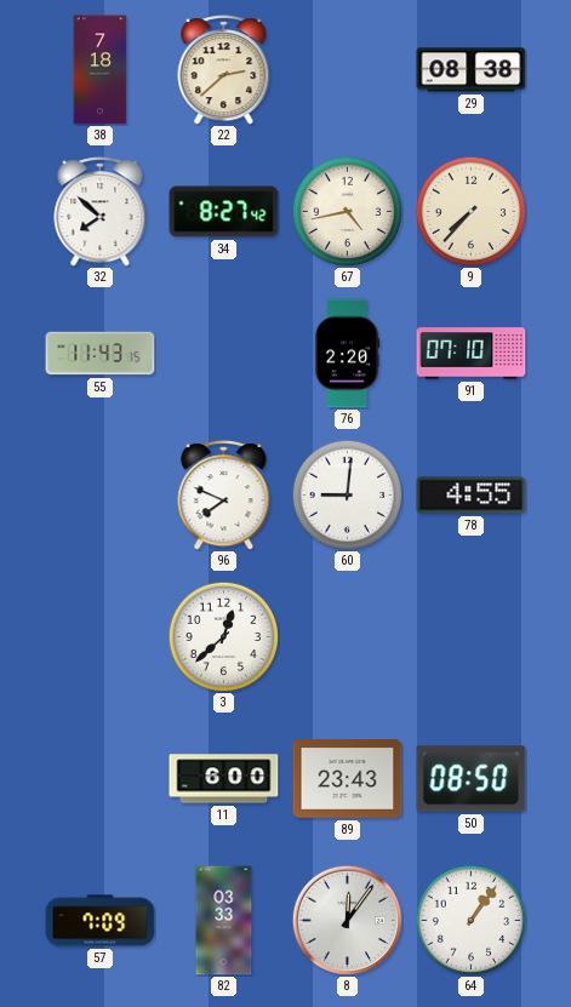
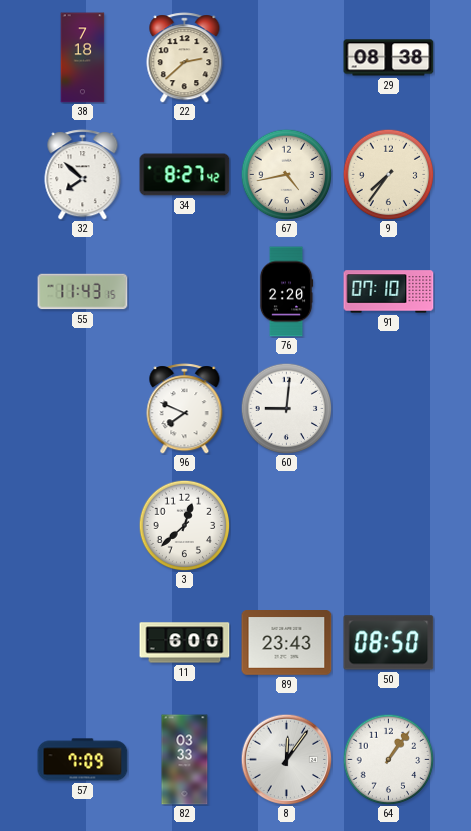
9: 7:37 -> 7:36 (388, 174)
78: 4:55 -> none (472, 496)
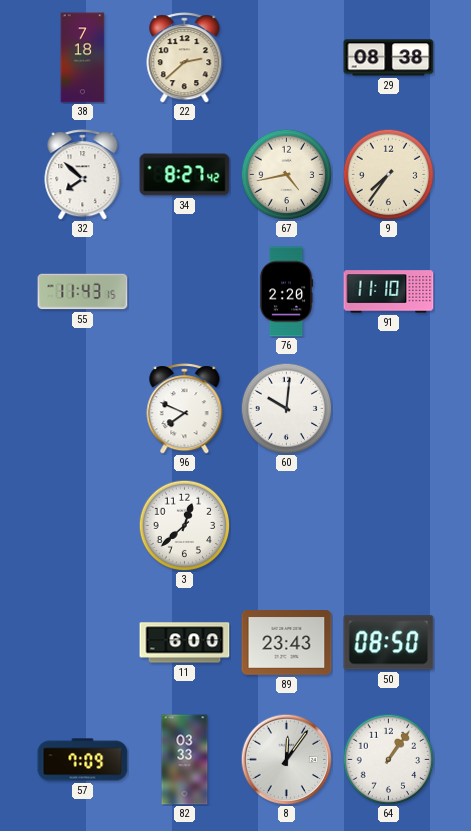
91: 07:10 -> 11:10 (389, 292)
60: 9:01 -> 10:01 (286, 408)
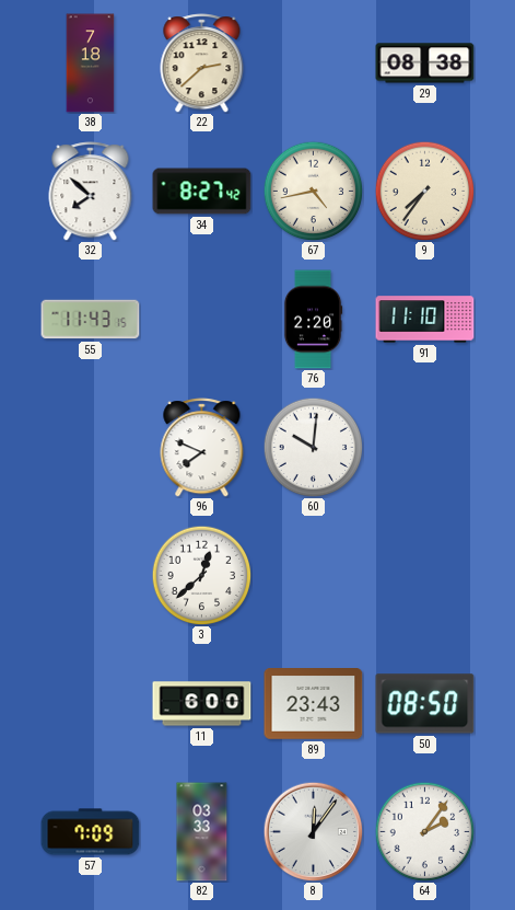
64: 1:06 -> 2:06 (424, 831)
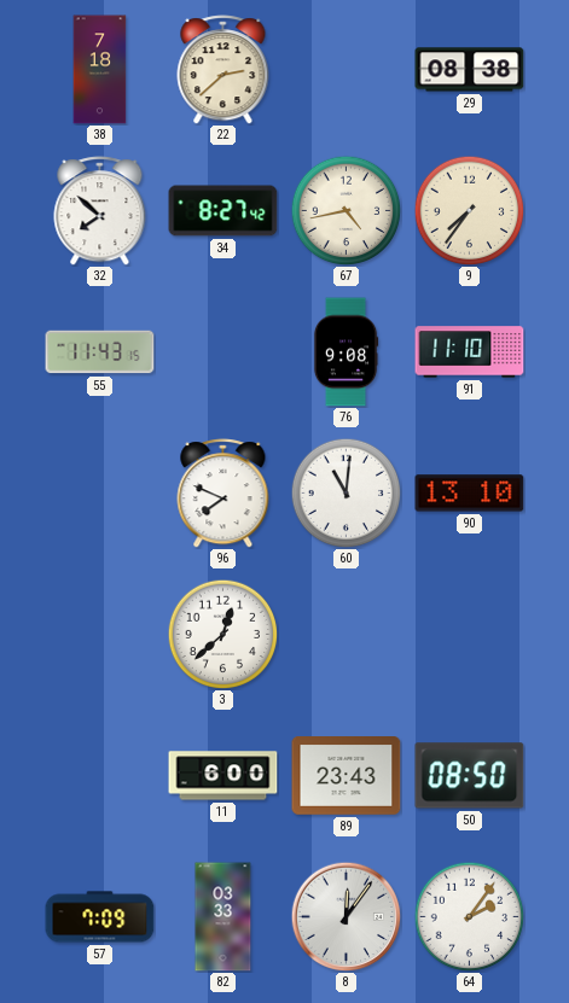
76: 2:20 -> 9:08 (346, 352)
60: 10:01 -> 11:01 (346, 492)
90: none -> 13:10 (470, 494)
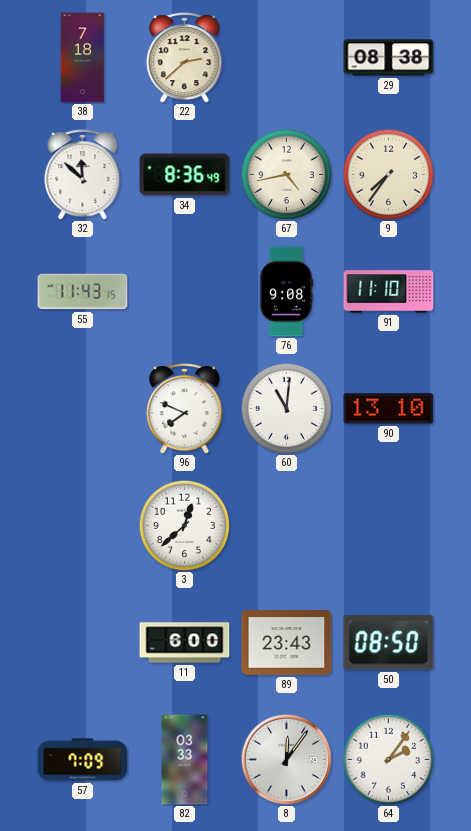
32: 7:52 -> 11:52 (83, 175)
34: 8:27 -> 8:36 (185, 175)
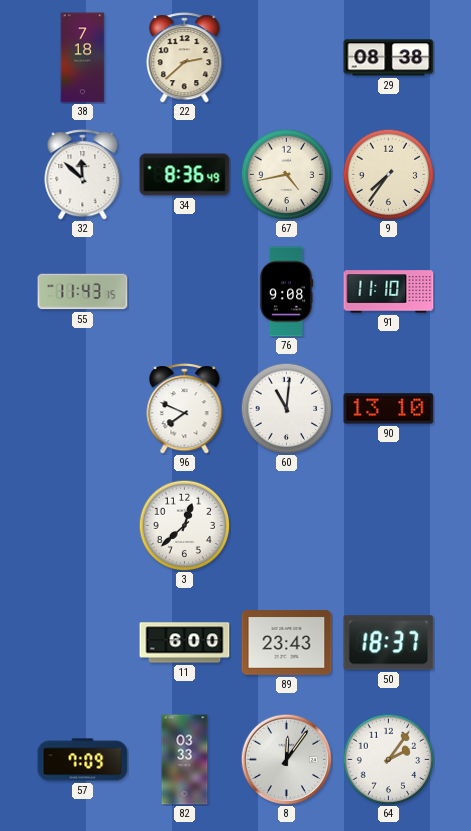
50: 08:50 -> 18:37 (389, 643)
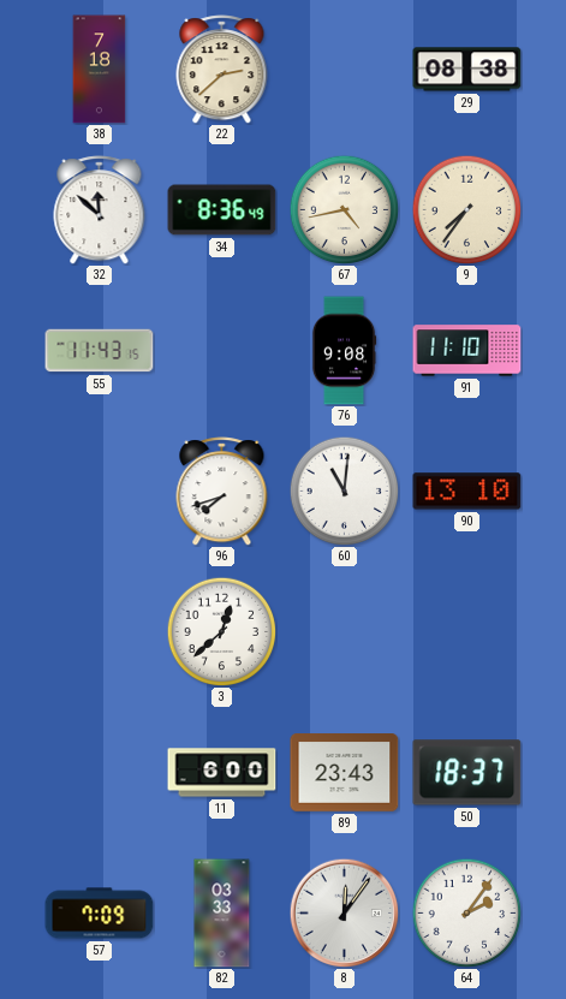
96: 7:49 -> 7:42 (222, 492)
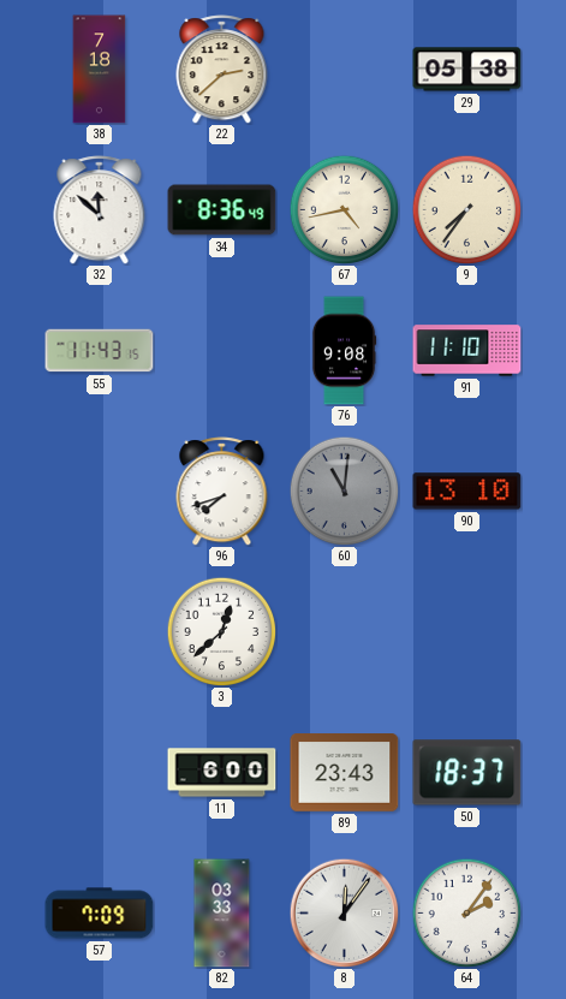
29: 08:38 -> 05:38 (467, 70)
60 dial: white -> grey (344, 490)
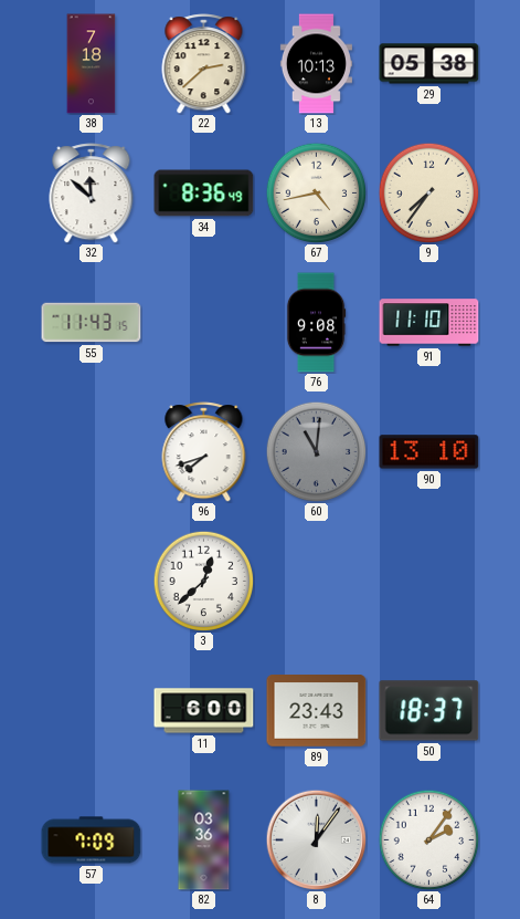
13: none -> 10:13 (316, 64)
82: 03:33 -> 03:36 (204, 840)
